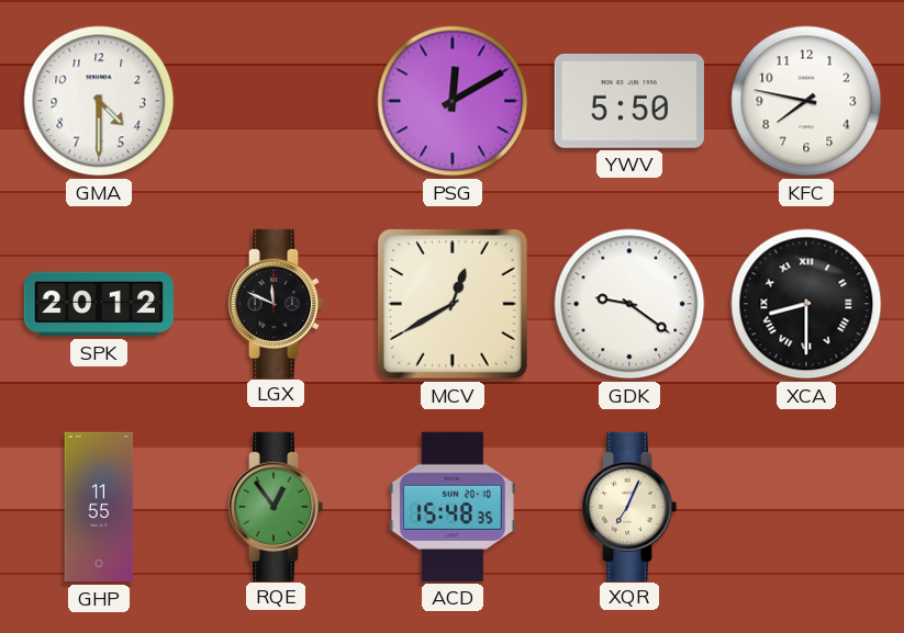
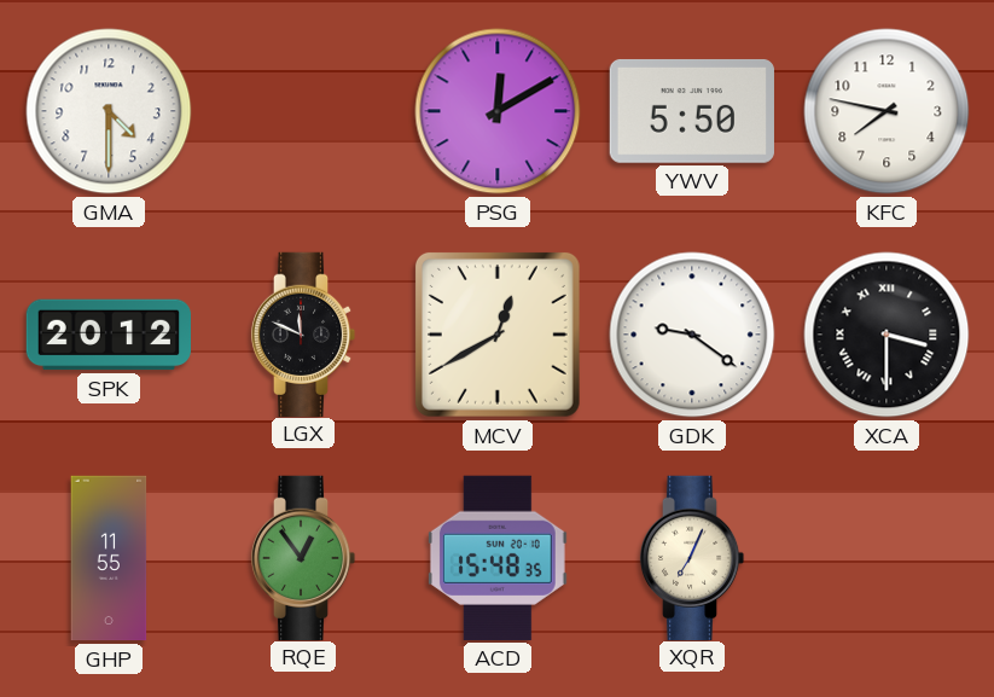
XCA: 8:30 -> 3:30 (887, 335)
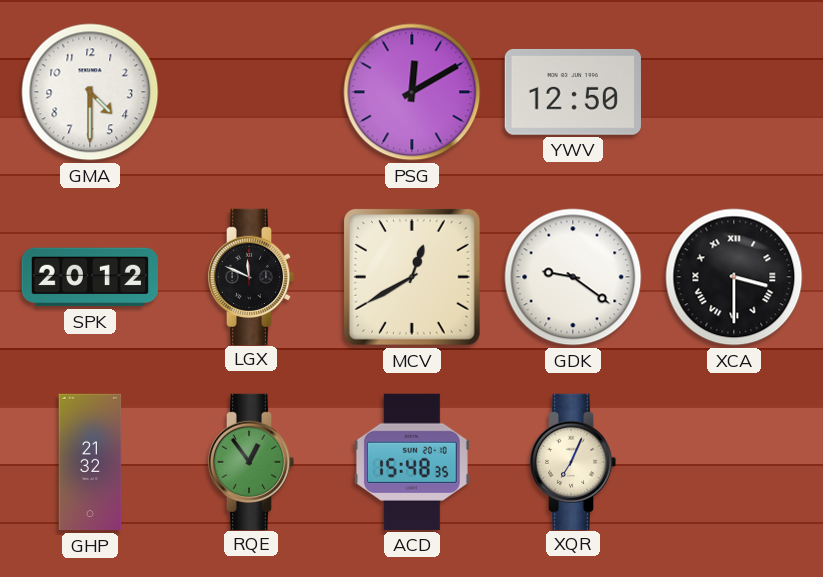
YWV: 5:50 -> 12:50 (573, 92)
KFC: 7:47 -> none (887, 111)
GHP: 11:55 -> 21:32 (90, 462)
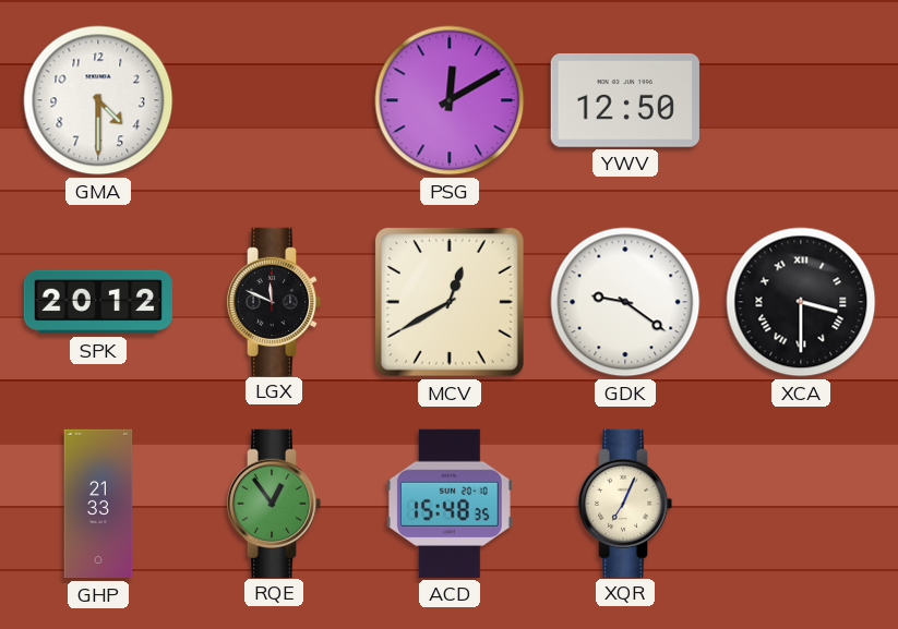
GHP: 21:32 -> 21:33 (98, 504)
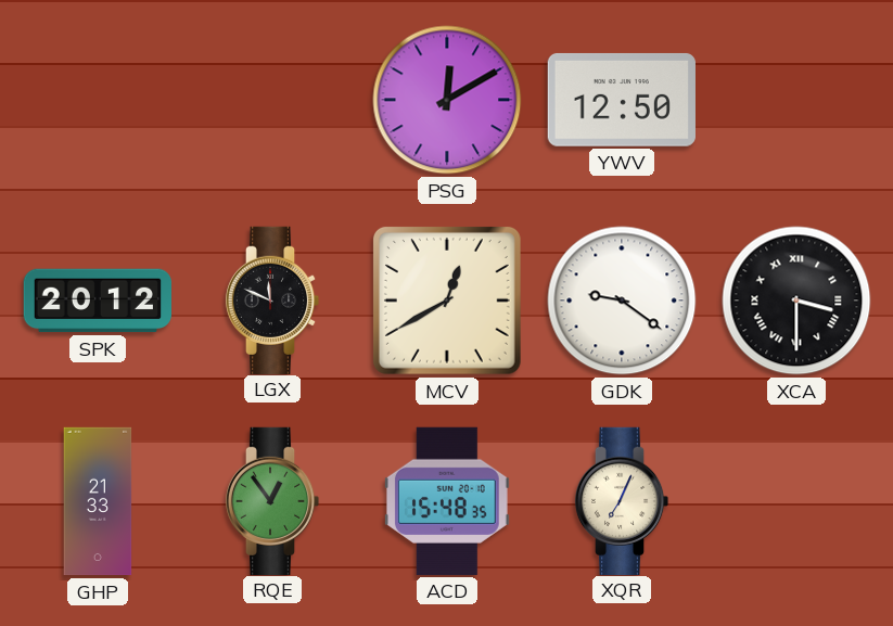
GMA: 4:30 -> none (98, 100)
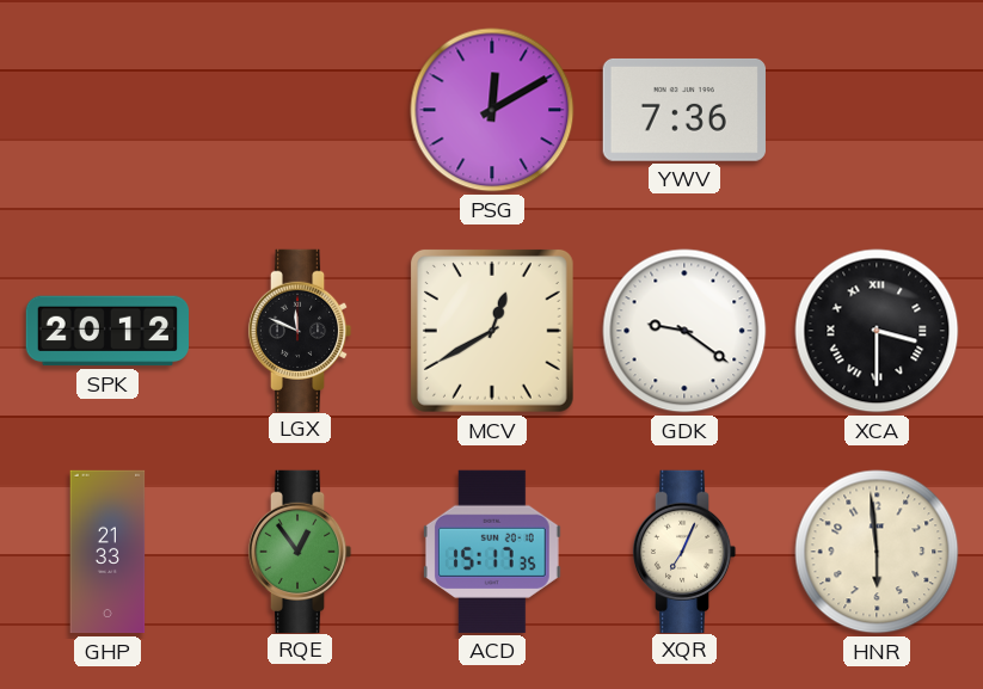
YWV: 12:50 -> 7:36 (684, 110)
ACD: 15:48 -> 15:17 (492, 552)
HNR: none -> 5:59 (877, 552)
